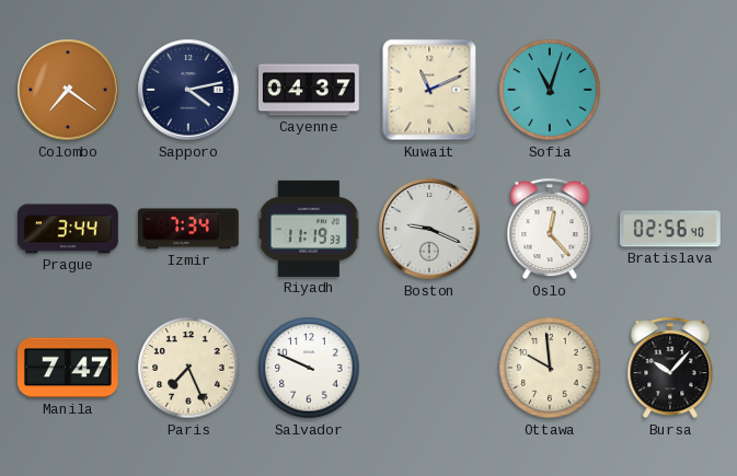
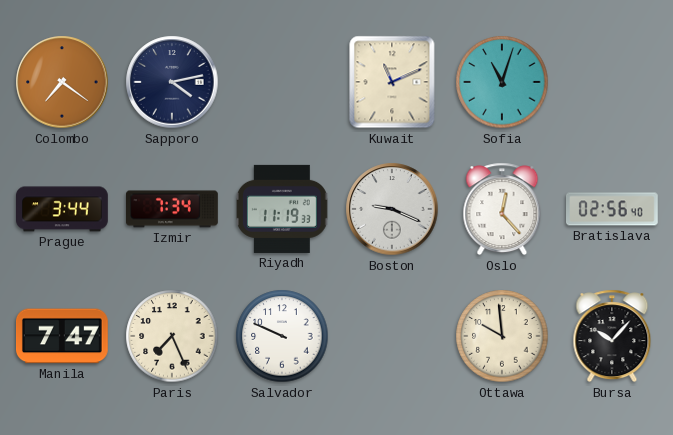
Cayenne: 04:37 -> none (310, 90)
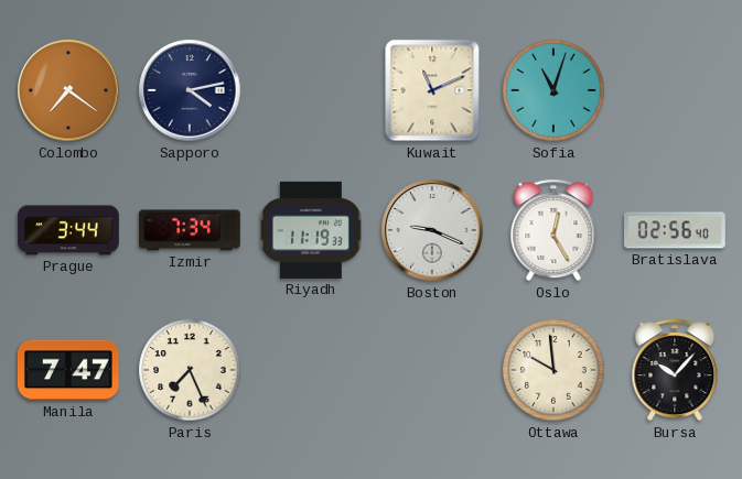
Oslo: 12:23 -> 12:25 (553, 230)
Salvador: 9:49 -> none (282, 336)
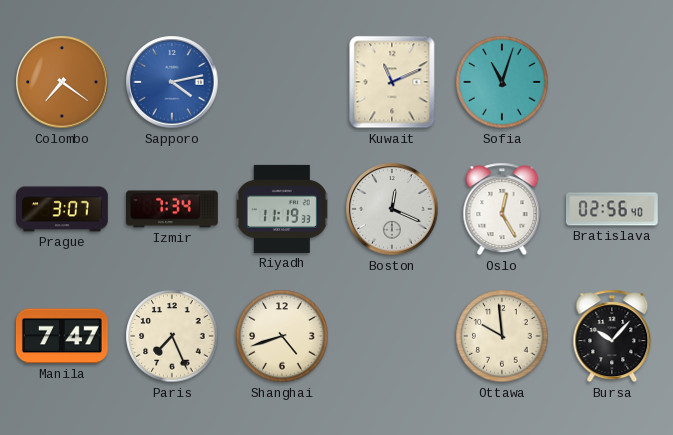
Sapporo dial: navy -> blue (172, 82)
Prague: 3:44 -> 3:07 (63, 209)
Boston: 9:19 -> 12:19 (392, 209)
Shanghai: none -> 4:42 (282, 336)
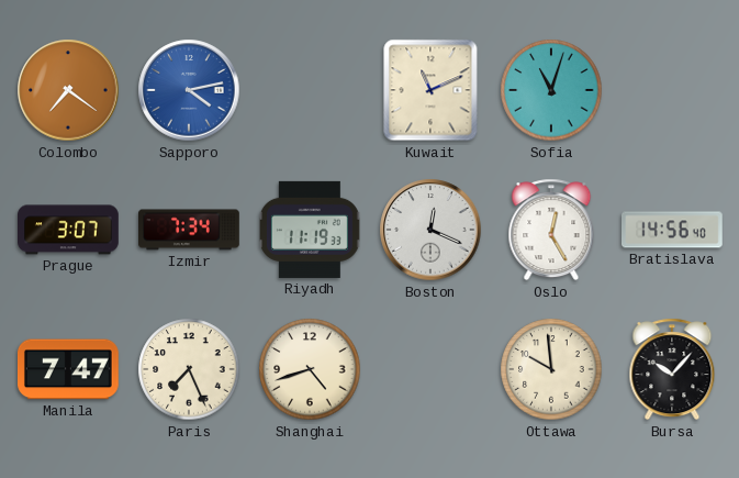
Bratislava: 02:56 -> 14:56 (673, 230)
